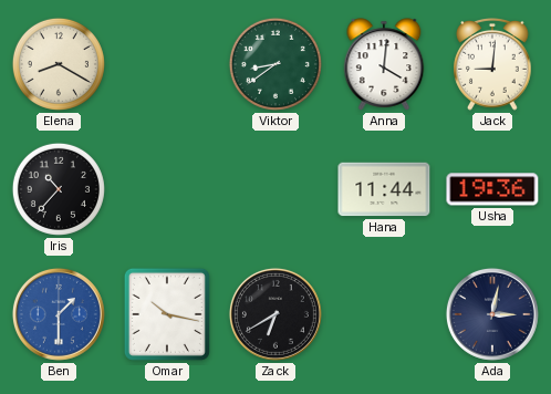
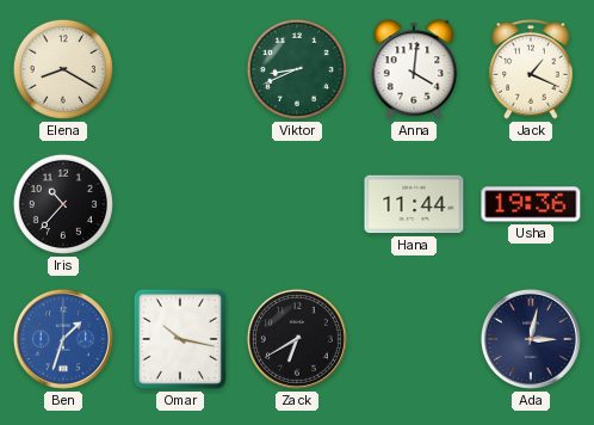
Viktor: 8:39 -> 8:41 (297, 69)
Jack: 9:01 -> 1:19 (531, 70)
Ben: 1:30 -> 1:33 (63, 339)
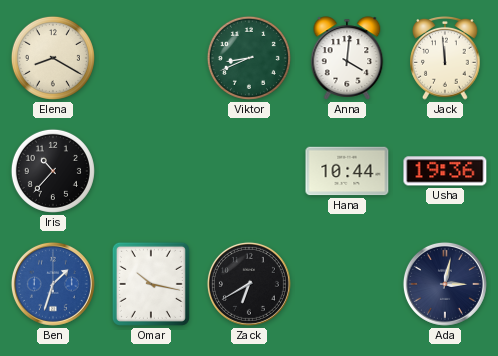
Jack: 1:19 -> 11:59 (445, 59)
Hana: 11:44 -> 10:44 (347, 171)
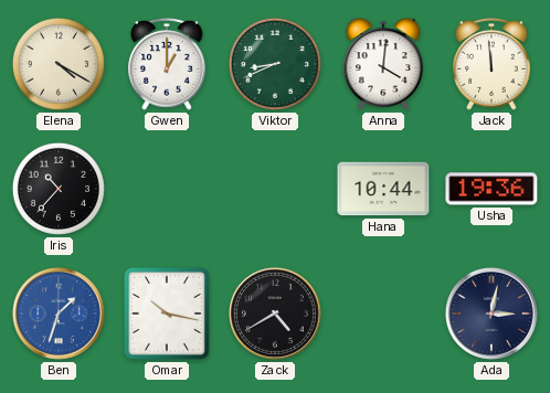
Elena: 8:20 -> 4:20 (59, 64)
Gwen: none -> 1:00 (167, 65)
Zack: 6:40 -> 4:40 (275, 314)
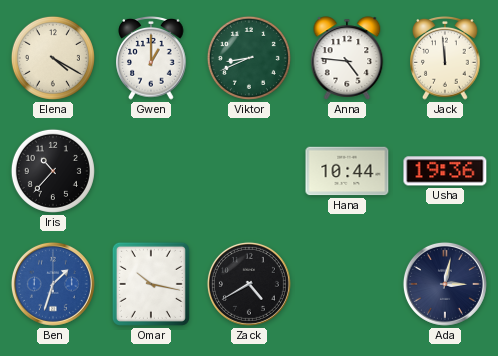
Anna: 4:01 -> 4:46 (347, 58)
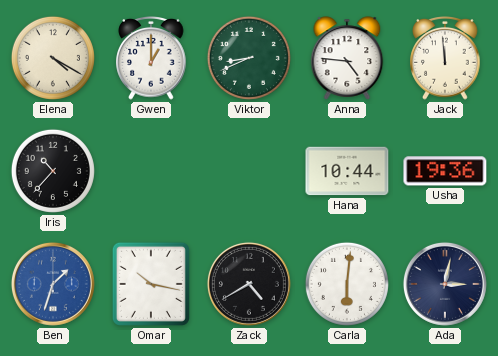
Carla: none -> 6:01 (347, 284)
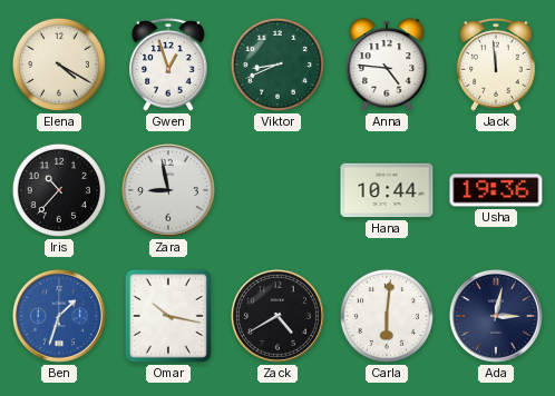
Gwen: 1:00 -> 12:57 (168, 66)
Zara: none -> 8:58 (168, 190)
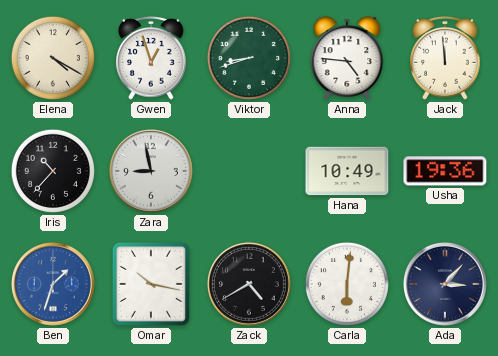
Viktor: 8:41 -> 8:42 (249, 58)
Hana: 10:44 -> 10:49 (347, 171)
Ada: 3:02 -> 3:07 (445, 284)
